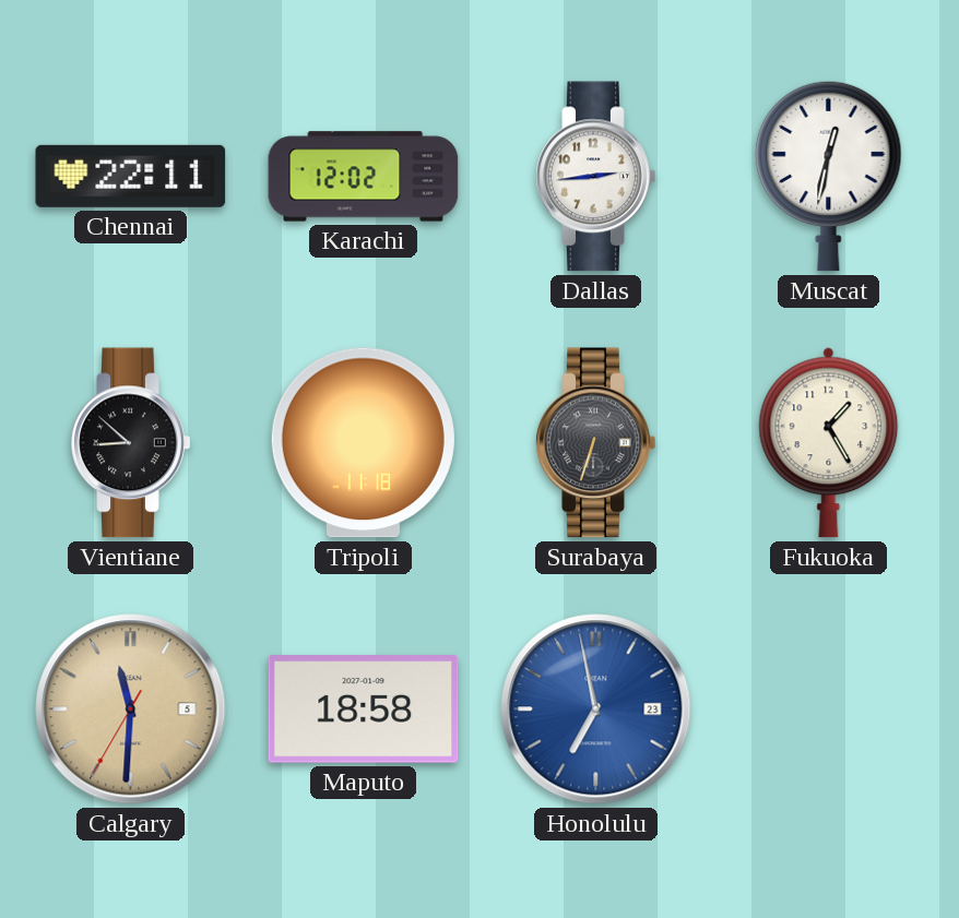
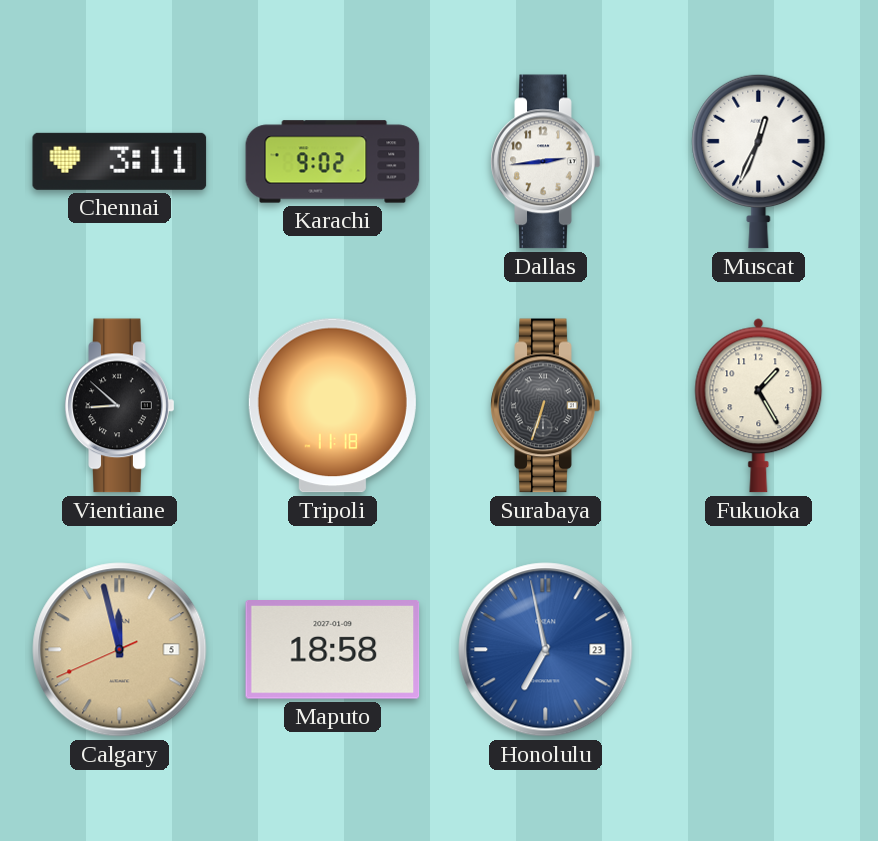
Chennai: 22:11 -> 3:11 (120, 161)
Karachi: 12:02 -> 9:02 (333, 162)
Muscat: 12:32 -> 12:34 (759, 161)
Calgary: 11:30 -> 11:57 (120, 650)
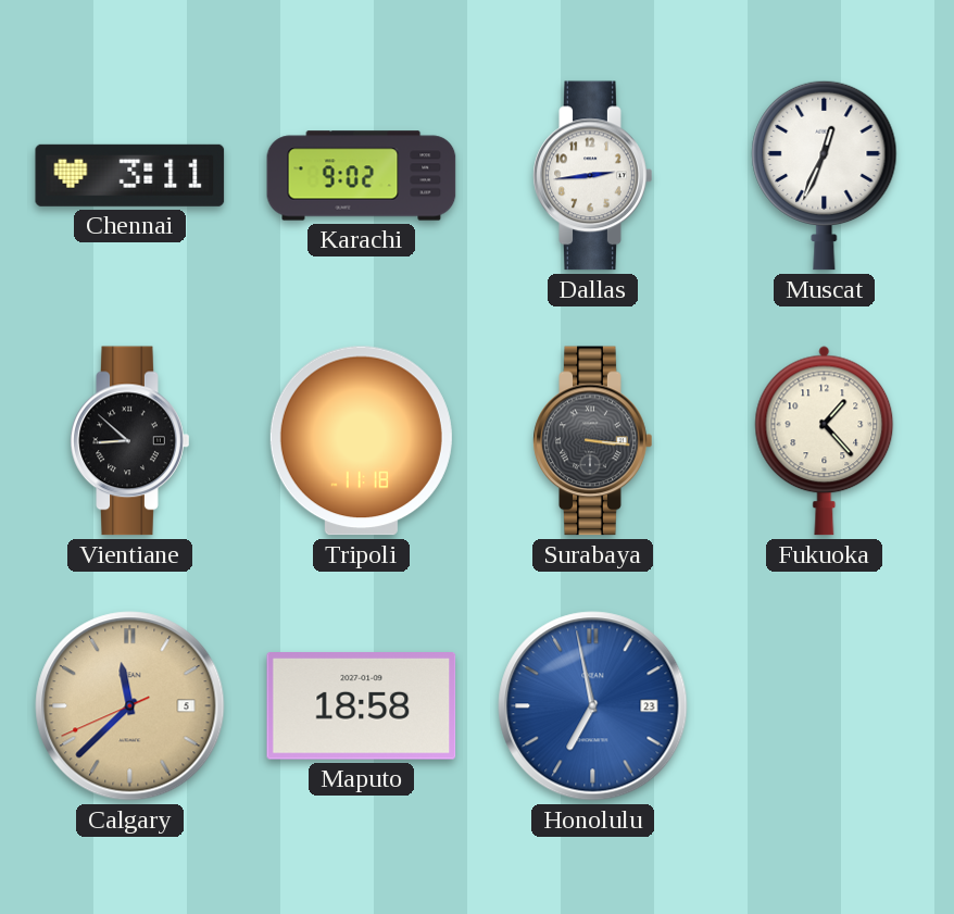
Surabaya: 6:33 -> 3:16 (593, 441)
Fukuoka: 1:25 -> 1:23 (825, 441)
Calgary: 11:57 -> 11:37 (130, 706)
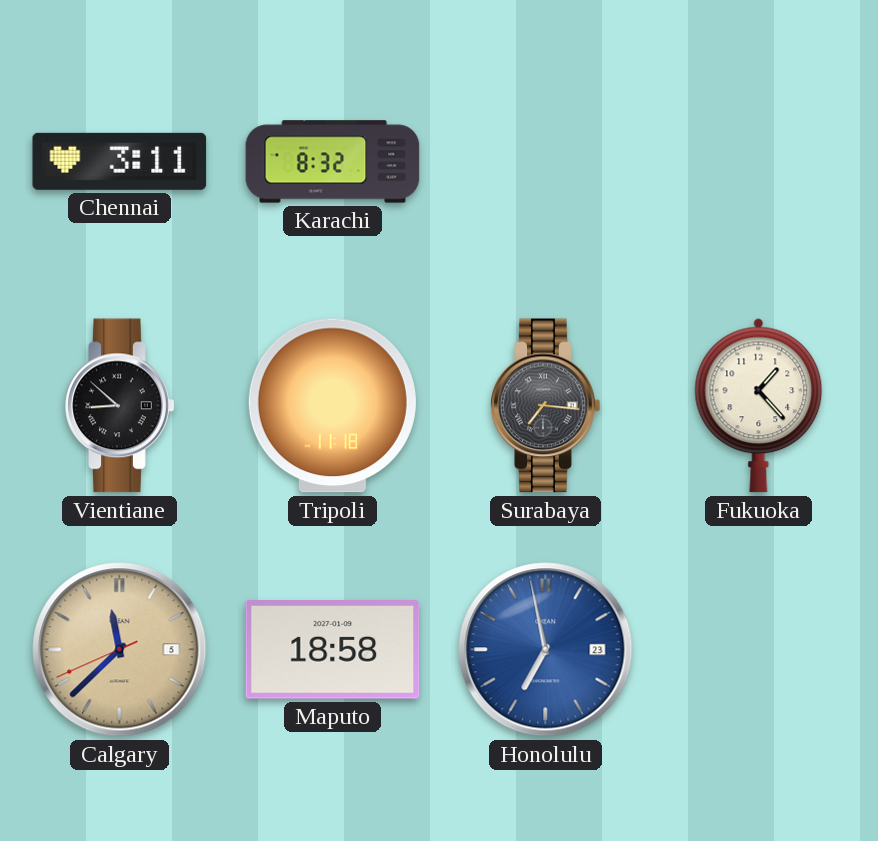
Karachi: 9:02 -> 8:32 (333, 162)
Dallas: 2:44 -> none (593, 176)
Muscat: 12:34 -> none (825, 175)
Surabaya: 3:16 -> 7:16 (546, 406)
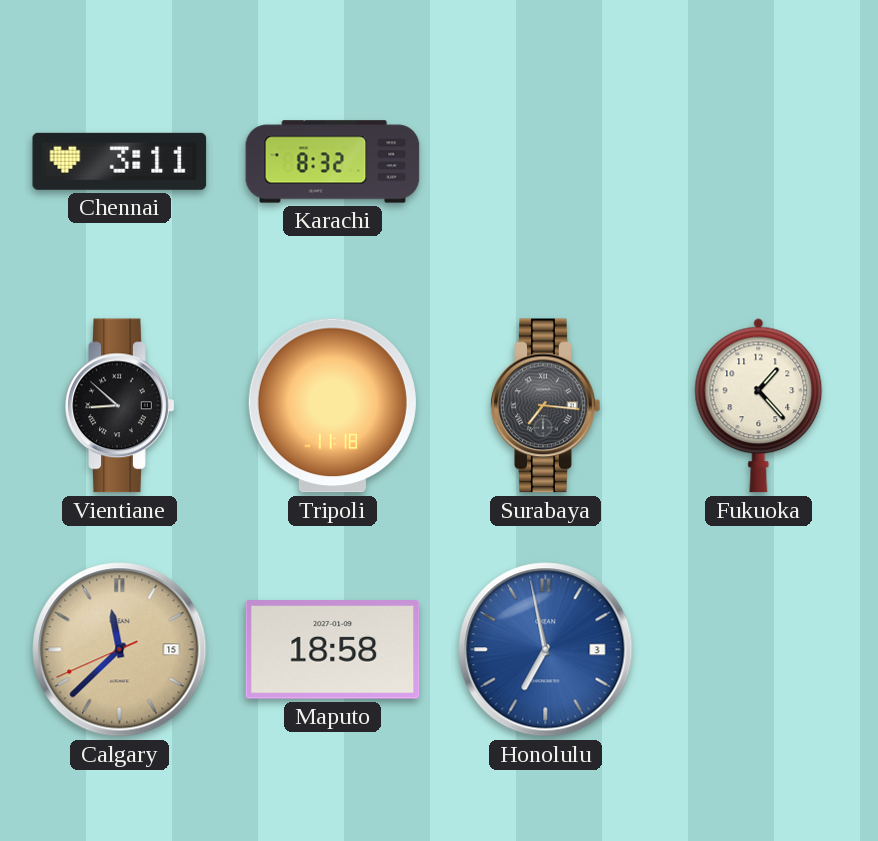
Calgary date: 5 -> 15 (120, 650)
Honolulu date: 23 -> 3 (546, 650)
